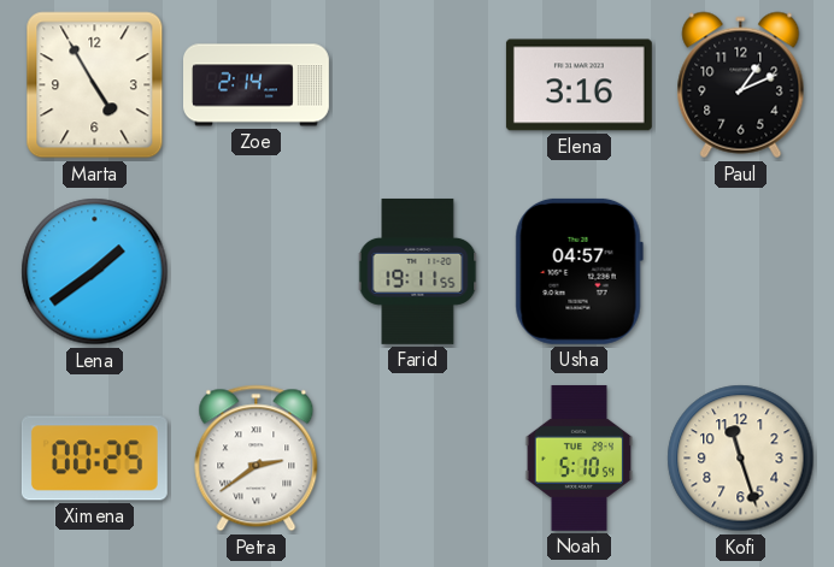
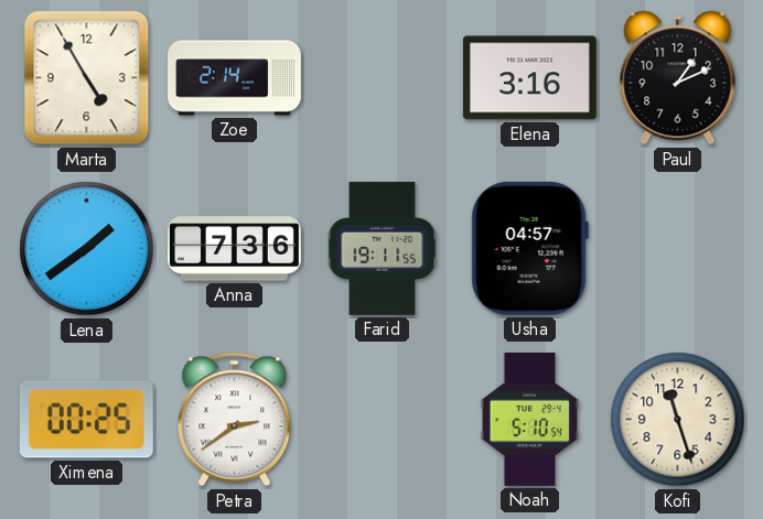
Anna: none -> 7:36 (234, 249)
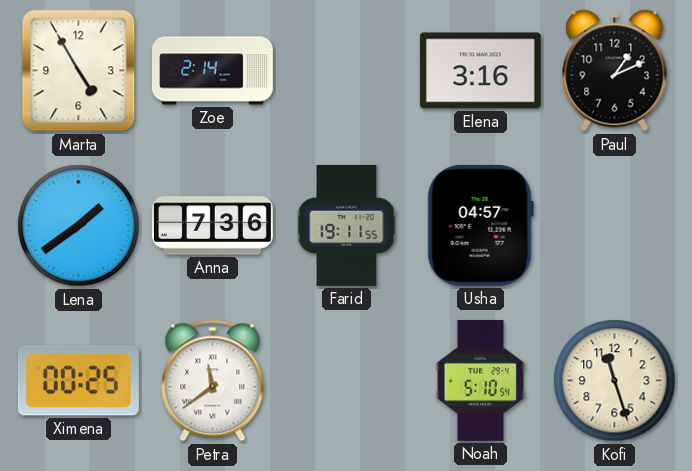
Petra: 2:39 -> 11:39 (213, 381)
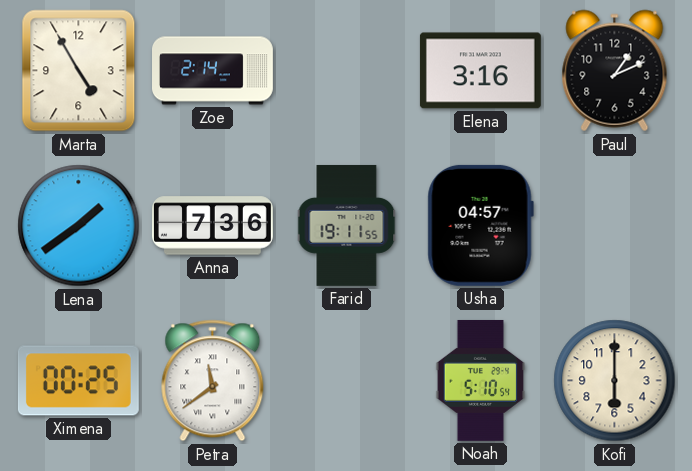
Kofi: 11:27 -> 6:00 (615, 381)
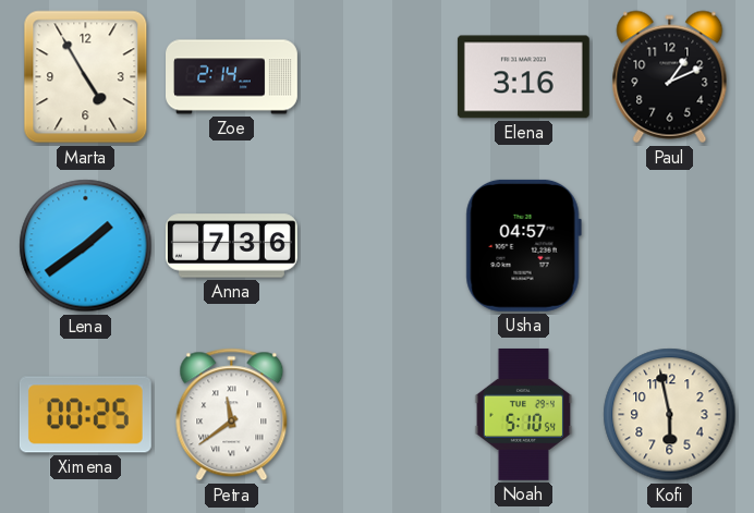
Farid: 19:11 -> none (347, 225)
Kofi: 6:00 -> 5:58 (670, 415)
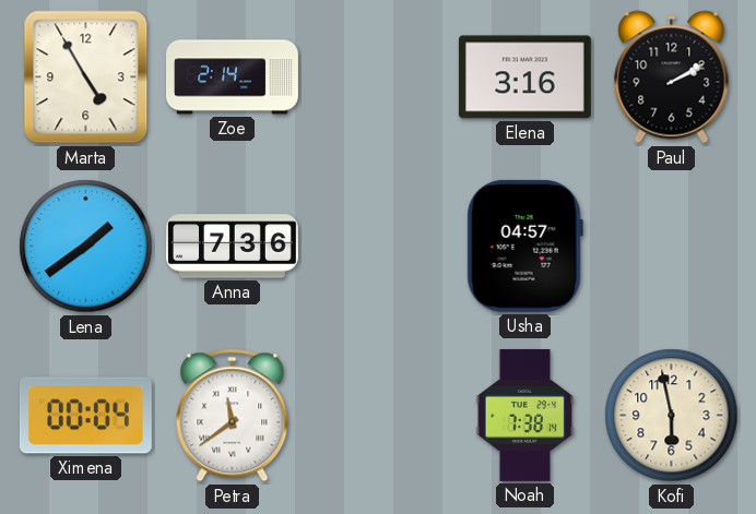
Paul: 1:11 -> 2:10 (672, 77)
Ximena: 00:25 -> 00:04 (85, 416)
Noah: 5:10 -> 7:38 (525, 415)
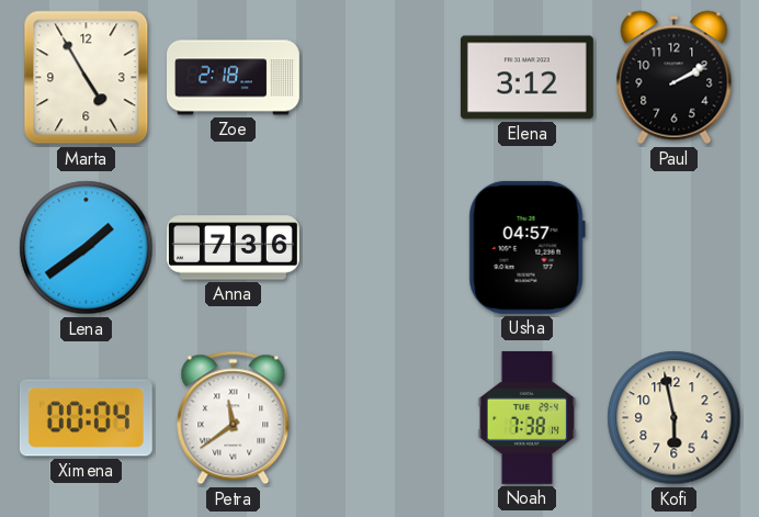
Zoe: 2:14 -> 2:18 (234, 78)
Elena: 3:16 -> 3:12 (526, 78)
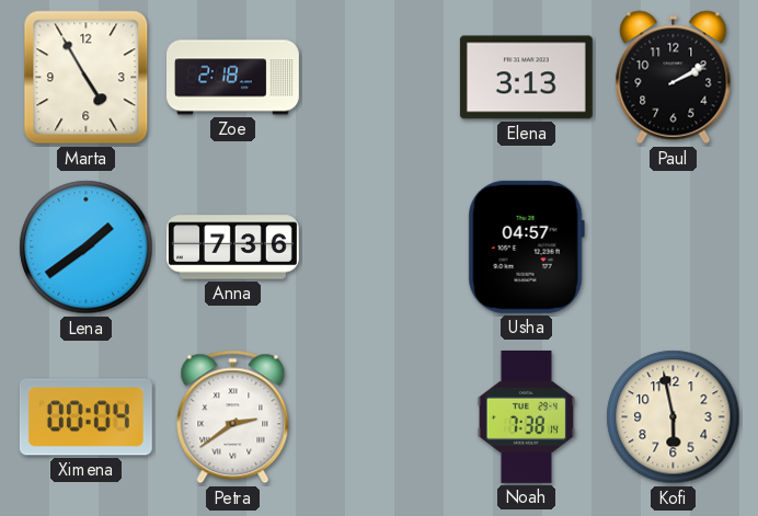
Elena: 3:12 -> 3:13 (526, 78)
Petra: 11:39 -> 2:39 (233, 417)
